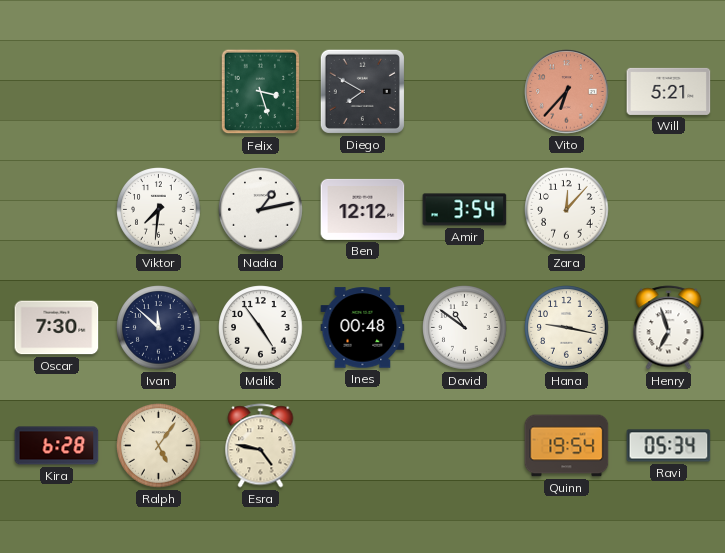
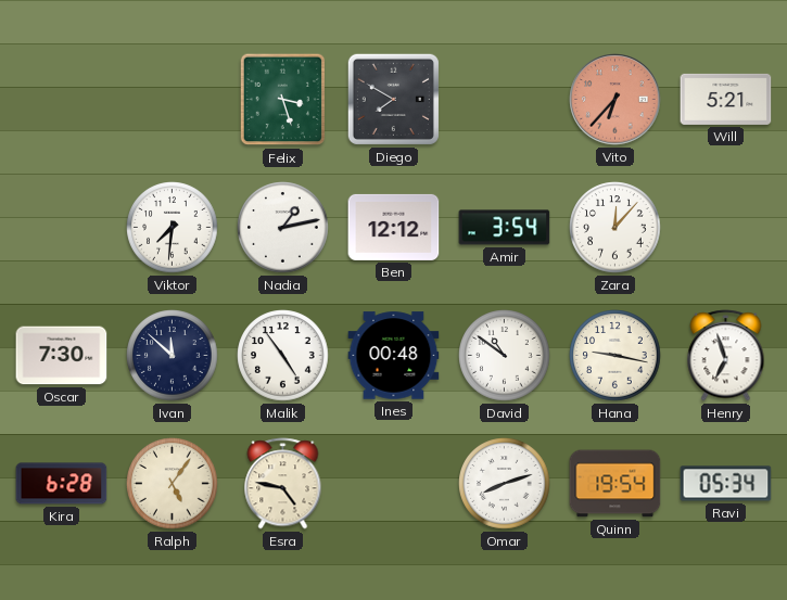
Omar: none -> 8:12 (505, 484)
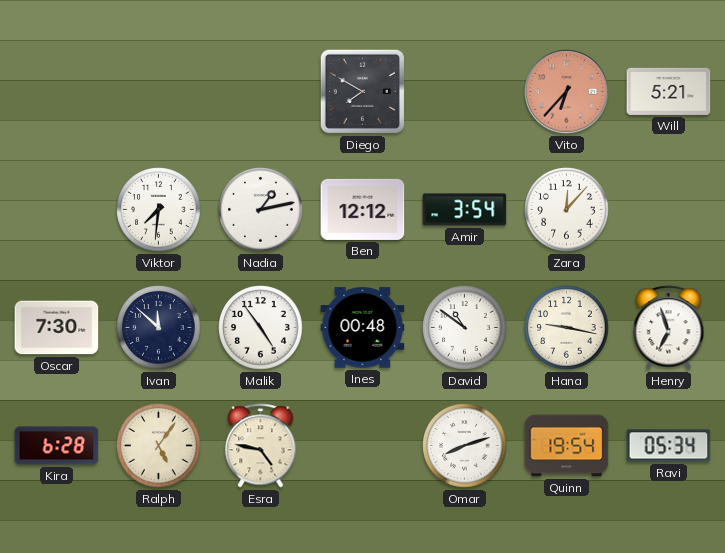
Felix: 3:27 -> none (283, 100)
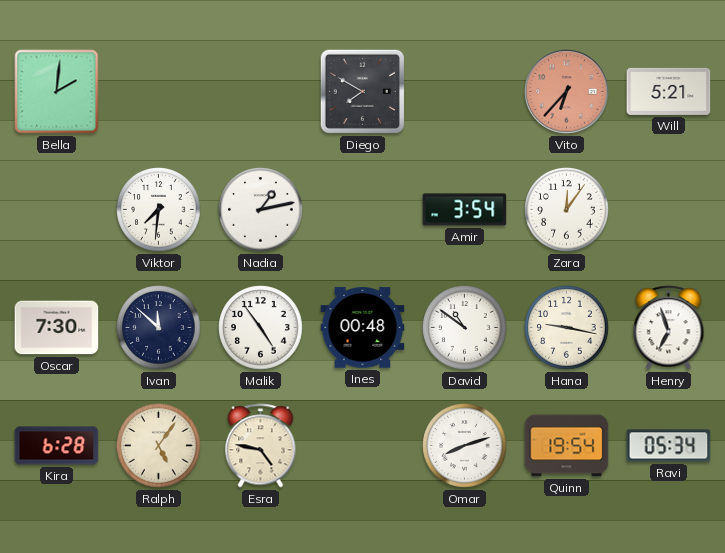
Bella: none -> 2:01 (57, 92)
Ben: 12:12 -> none (363, 209)
Zara: 12:07 -> 12:06 (567, 210)
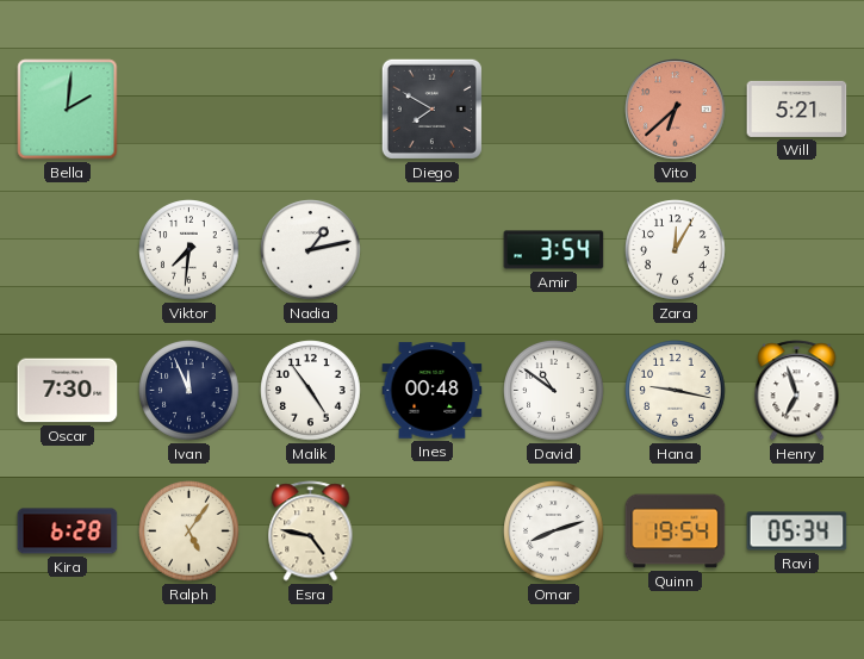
Vito: 6:37 -> 6:38 (676, 110)
Zara: 12:06 -> 12:05 (676, 250)
Ivan: 11:52 -> 11:56 (189, 391)
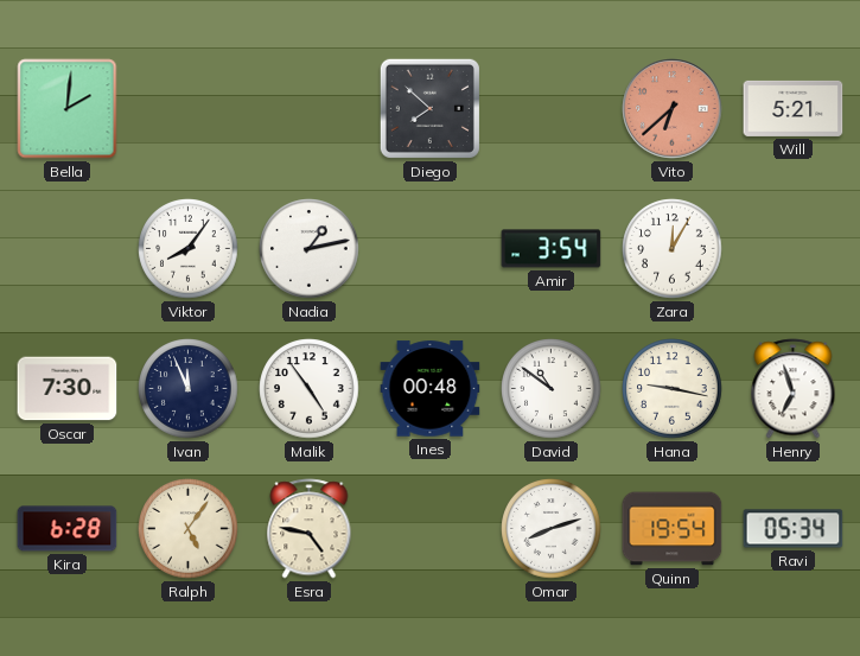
Diego: 7:50 -> 7:52 (429, 108)
Viktor: 7:31 -> 8:06 (189, 249)
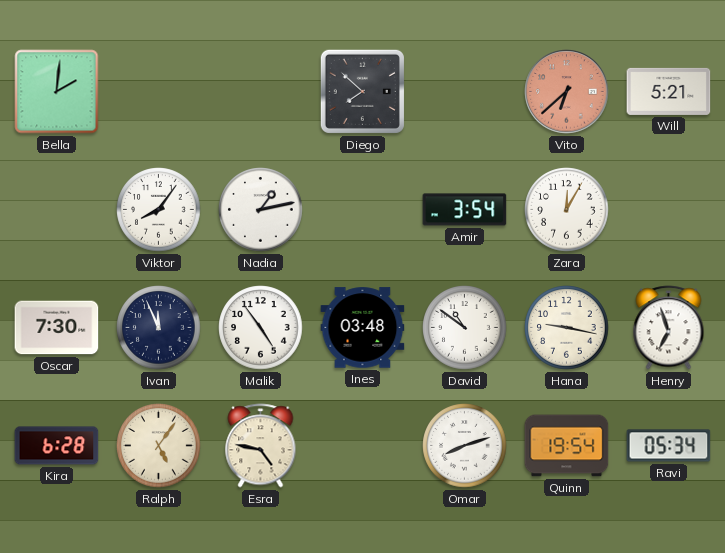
Ines: 00:48 -> 03:48 (363, 328)
